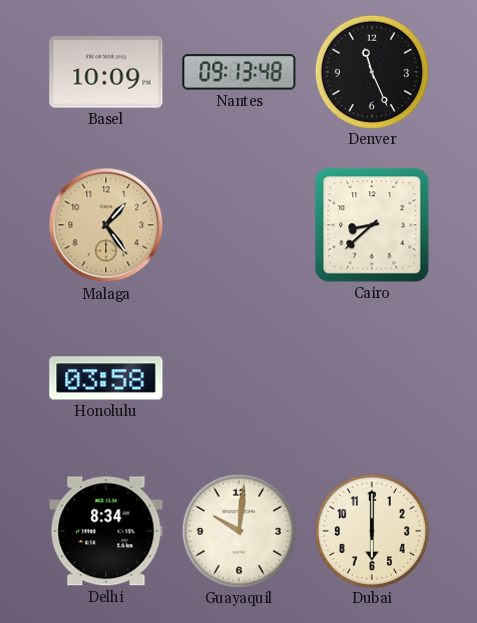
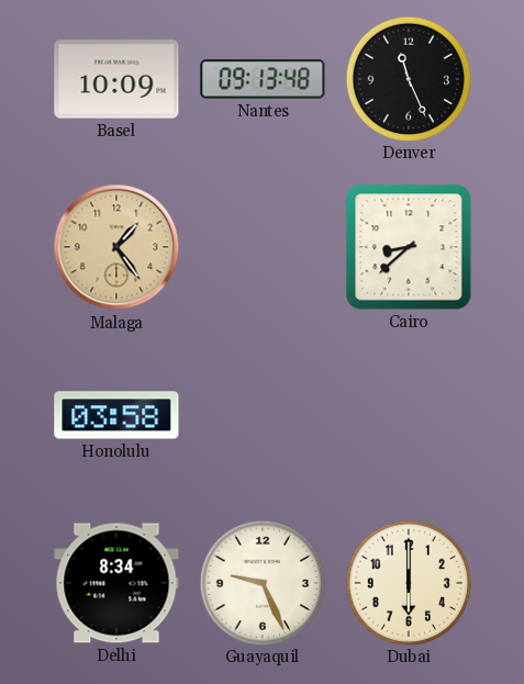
Guayaquil: 10:01 -> 9:26 (261, 582)
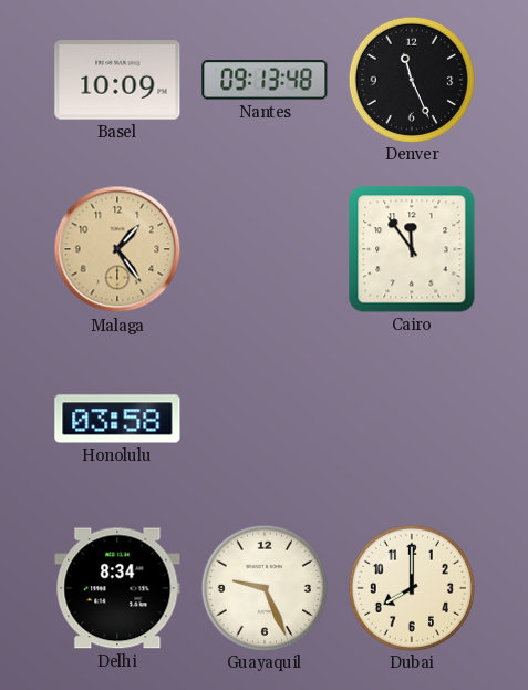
Cairo: 8:38 -> 11:54 (412, 249)
Dubai: 6:00 -> 8:00 (411, 587)
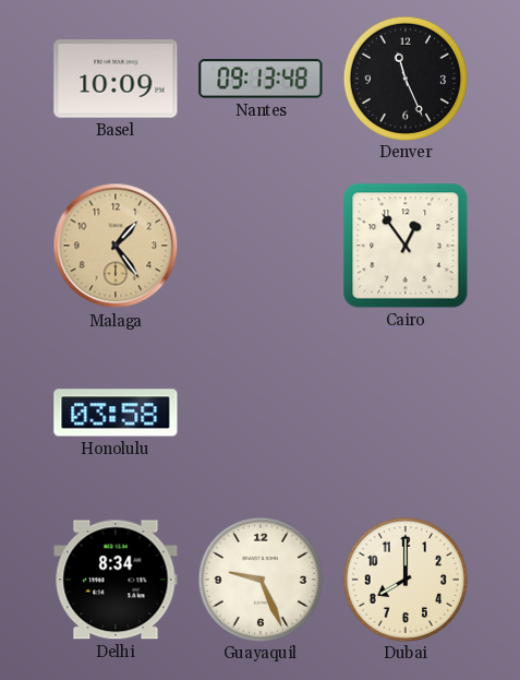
Cairo: 11:54 -> 12:54 (406, 246)
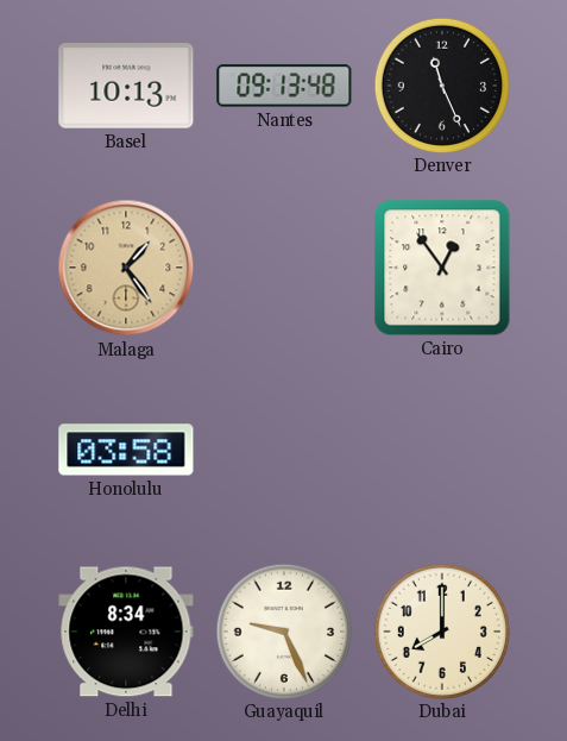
Basel: 10:09 -> 10:13 (126, 86)
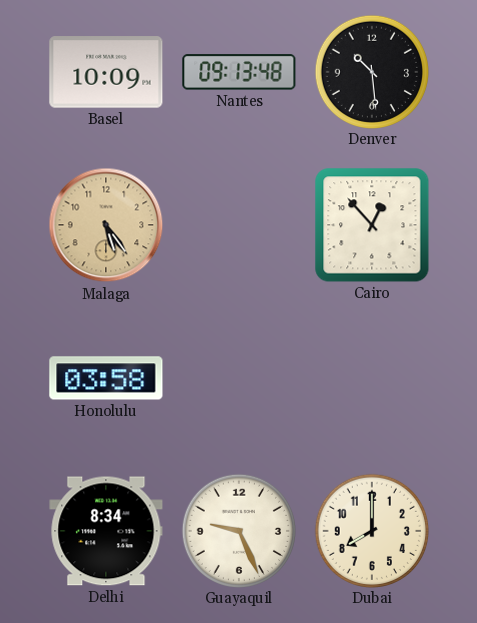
Basel: 10:13 -> 10:09 (106, 72)
Denver: 11:26 -> 10:29 (371, 71)
Malaga: 1:24 -> 5:24 (106, 225)
Cairo: 12:54 -> 12:53 (372, 225)
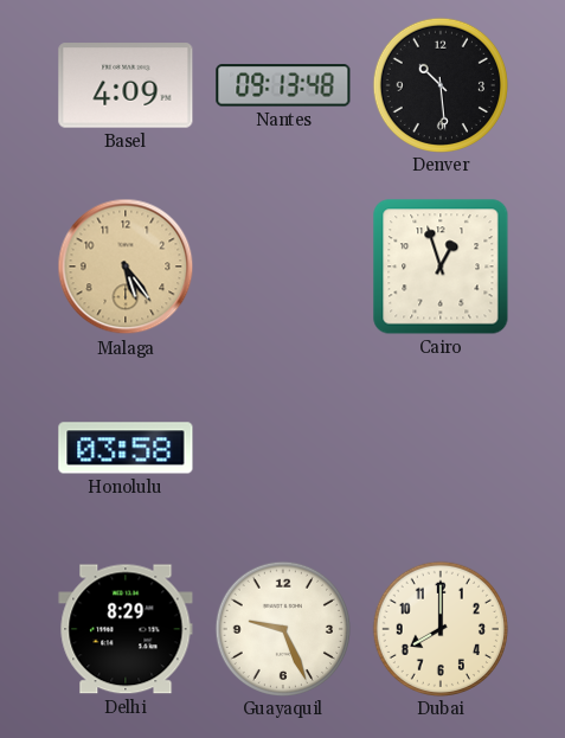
Basel: 10:09 -> 4:09 (126, 85)
Cairo: 12:53 -> 12:57 (441, 267)
Delhi: 8:34 -> 8:29 (126, 629)
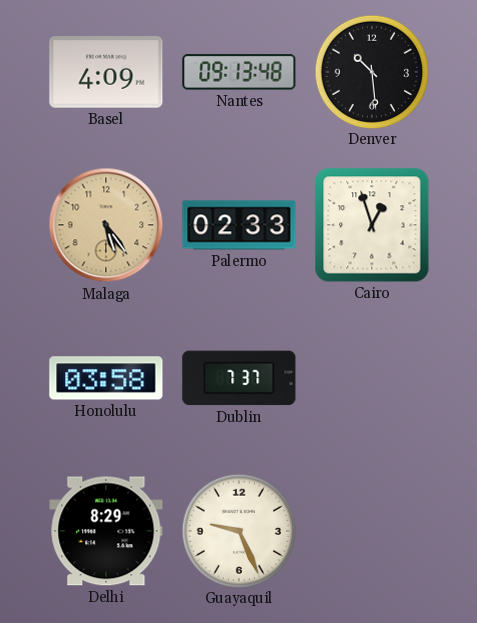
Palermo: none -> 02:33 (239, 225)
Dublin: none -> 7:37 (239, 378)
Dubai: 8:00 -> none (439, 628)
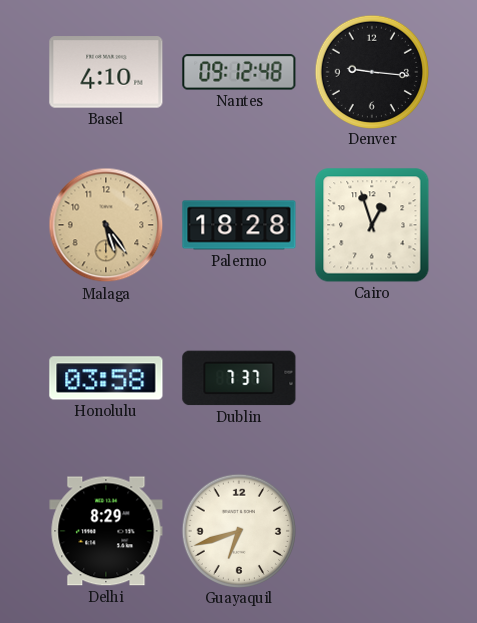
Basel: 4:09 -> 4:10 (106, 72)
Nantes: 09:13 -> 09:12 (239, 72)
Denver: 10:29 -> 9:16 (371, 71)
Palermo: 02:33 -> 18:28 (239, 225)
Guayaquil: 9:26 -> 6:42 (238, 530)
